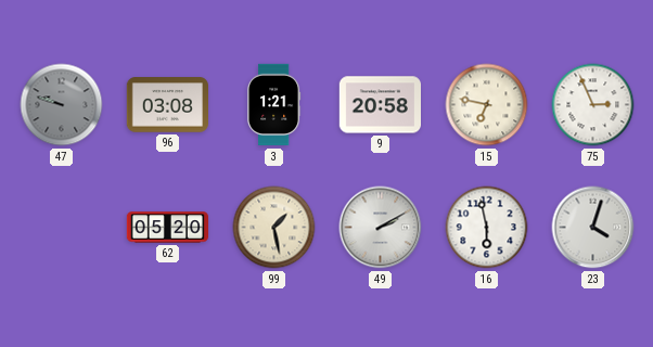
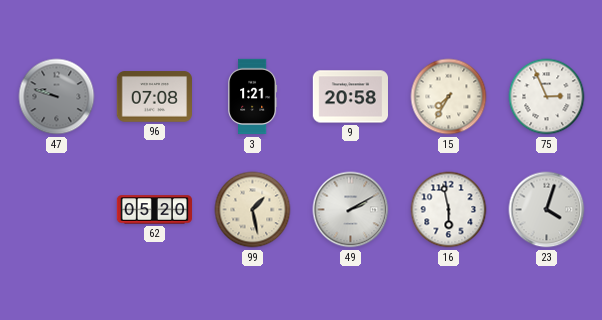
96: 03:08 -> 07:08 (154, 97)
15: 6:47 -> 7:35 (449, 97)
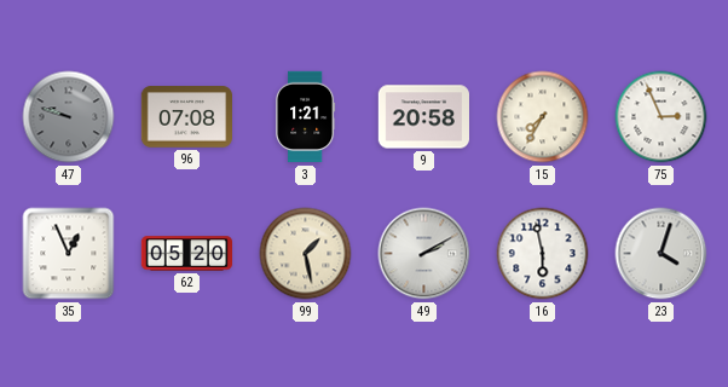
35: none -> 12:56 (69, 254)
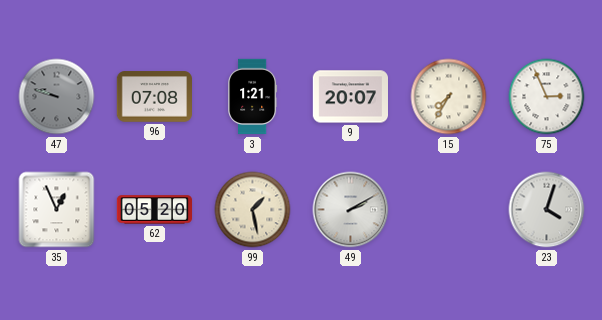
9: 20:58 -> 20:07 (350, 97)
16: 5:58 -> none (543, 254)
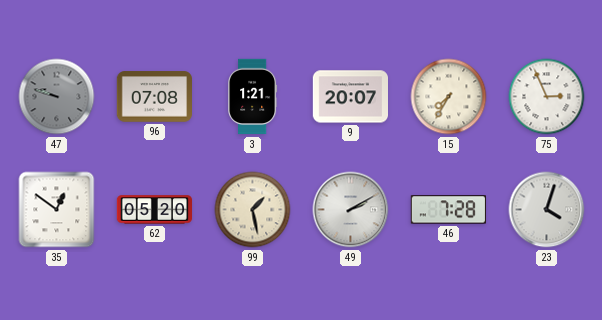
35: 12:56 -> 12:51 (57, 210)
46: none -> 7:28 (448, 210)
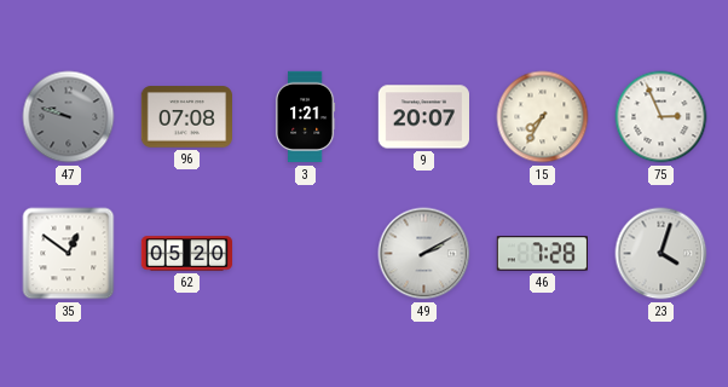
99: 1:28 -> none (253, 210)
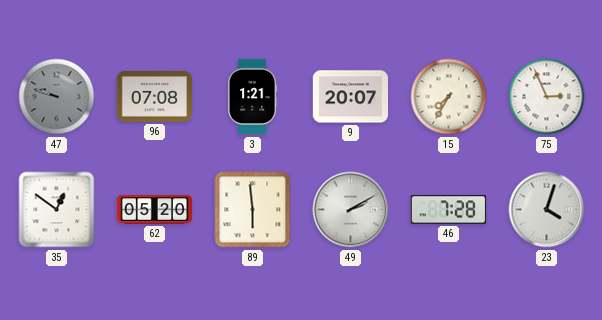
89: none -> 5:59 (253, 210)
